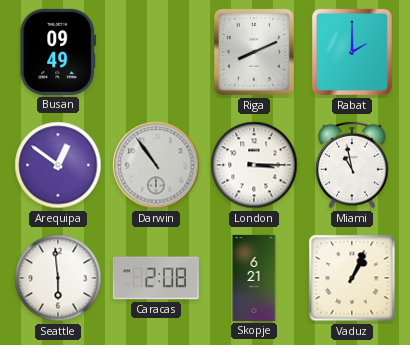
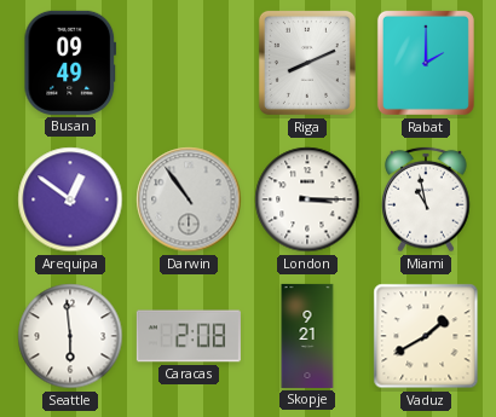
Skopje: 6:21 -> 9:21 (307, 336)
Vaduz: 1:04 -> 1:40 (426, 336)
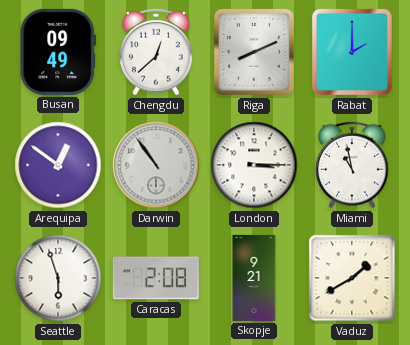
Chengdu: none -> 12:38 (156, 52)
Seattle: 5:59 -> 5:57 (58, 278)
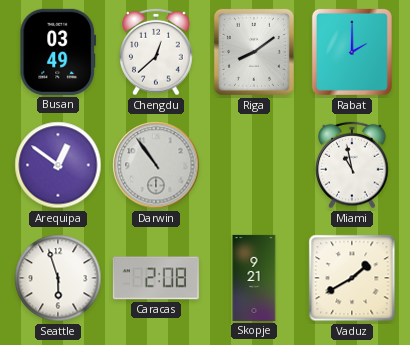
Busan: 09:49 -> 03:49 (58, 52)
Riga: 8:11 -> 8:09 (254, 52)
London: 3:15 -> none (254, 165)
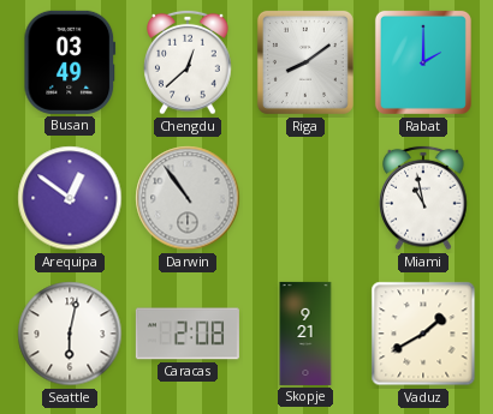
Seattle: 5:57 -> 6:02 (70, 334)
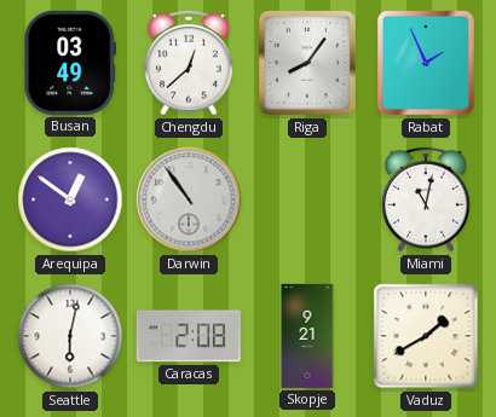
Riga: 8:09 -> 8:06 (307, 63)
Rabat: 2:00 -> 1:56 (426, 63)
Miami: 10:58 -> 11:02 (426, 199)
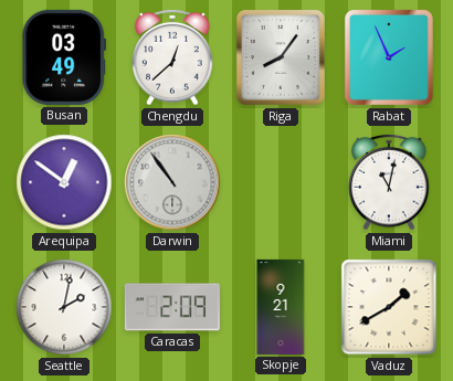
Seattle: 6:02 -> 2:02 (64, 307)
Caracas: 2:08 -> 2:09 (172, 307)
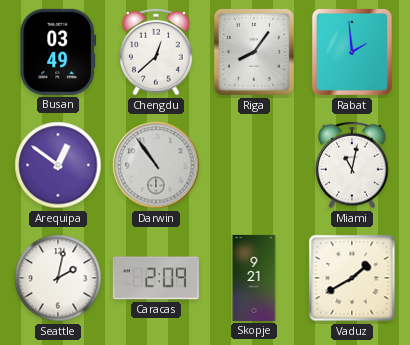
Rabat: 1:56 -> 1:59 (352, 52)
